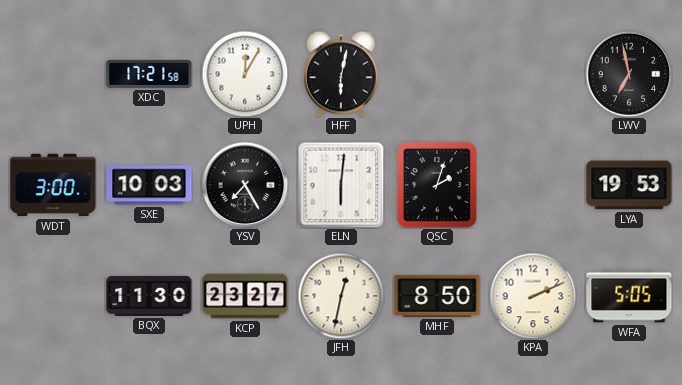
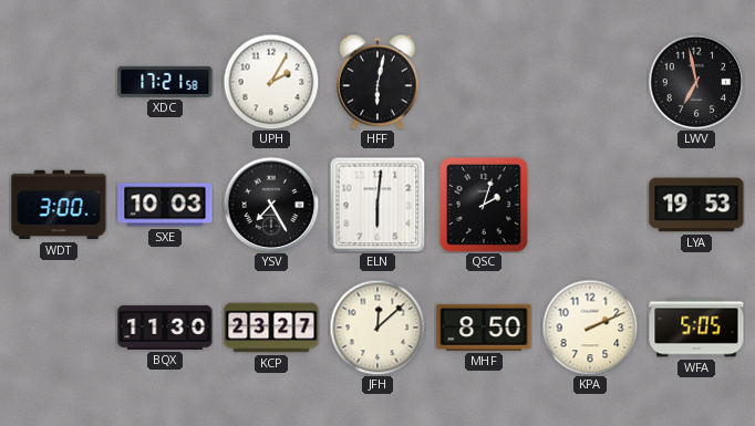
UPH: 12:05 -> 2:05 (271, 82)
JFH: 12:32 -> 12:08 (377, 328)
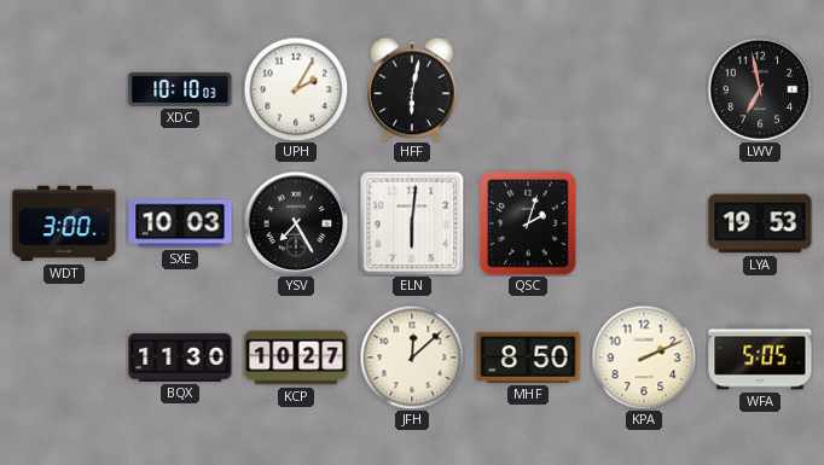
XDC: 17:21 -> 10:10 (180, 89)
KCP: 23:27 -> 10:27 (296, 358)
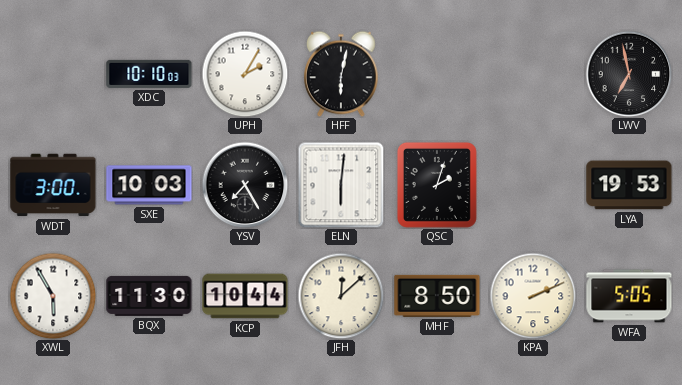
XWL: none -> 5:55 (53, 296)
KCP: 10:27 -> 10:44 (245, 296)
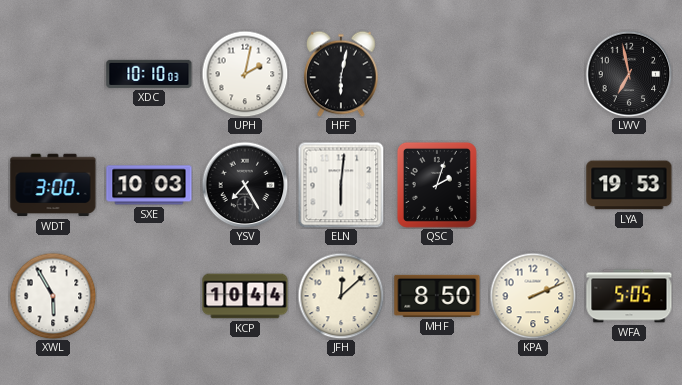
UPH: 2:05 -> 2:02 (245, 74)
BQX: 11:30 -> none (149, 296)
